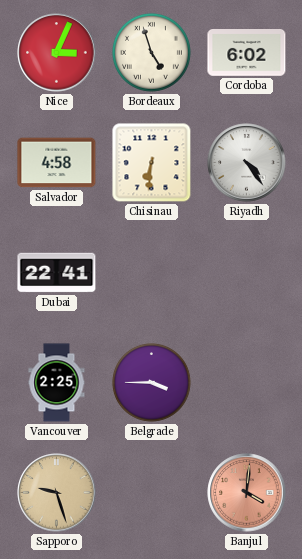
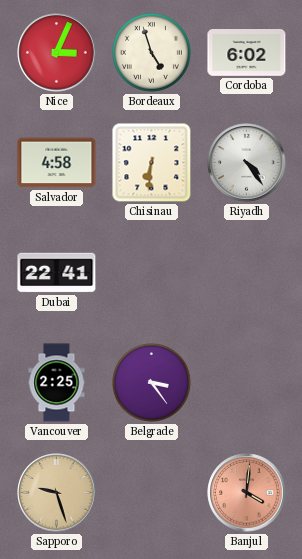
Belgrade: 3:45 -> 3:24 (151, 382)
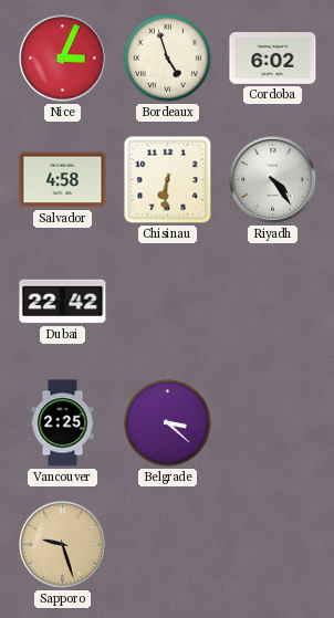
Dubai: 22:41 -> 22:42 (63, 302)
Belgrade: 3:24 -> 3:22 (167, 422)
Banjul: 4:01 -> none (247, 493)
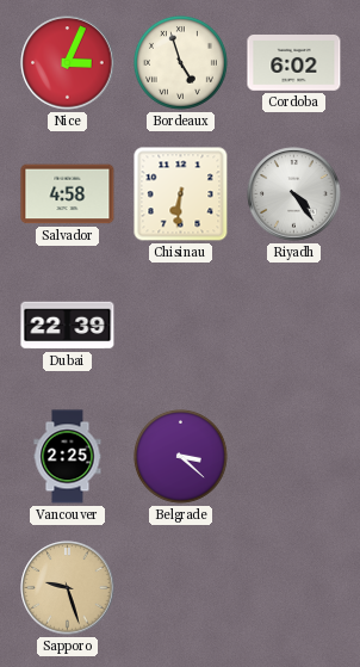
Dubai: 22:42 -> 22:39 (68, 326)
